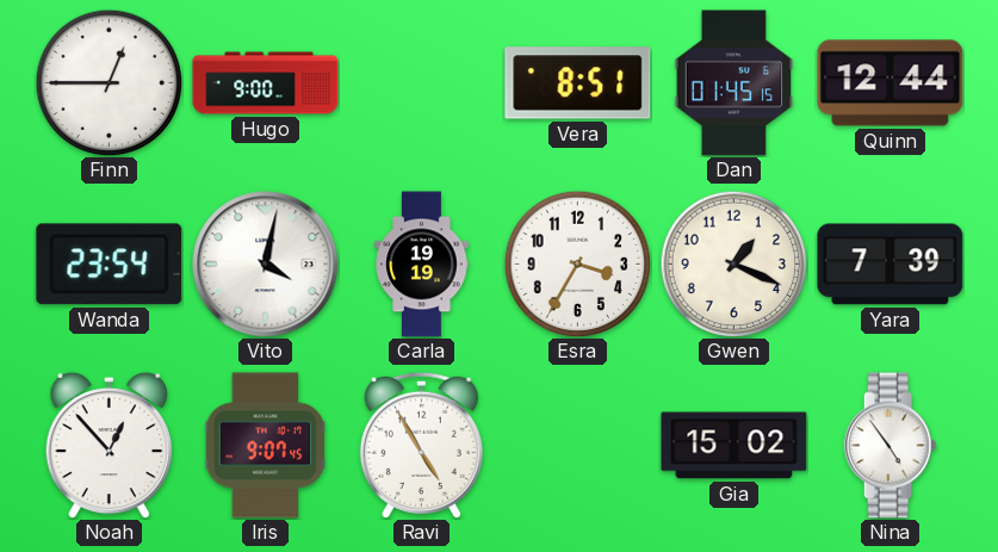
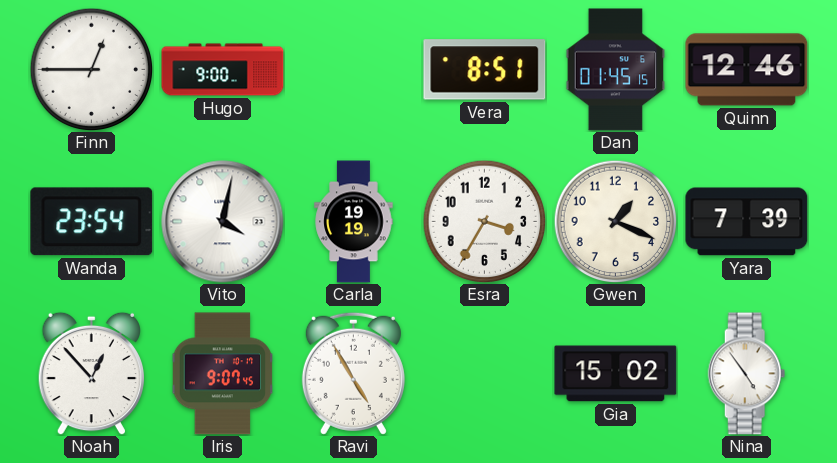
Quinn: 12:44 -> 12:46 (747, 70)
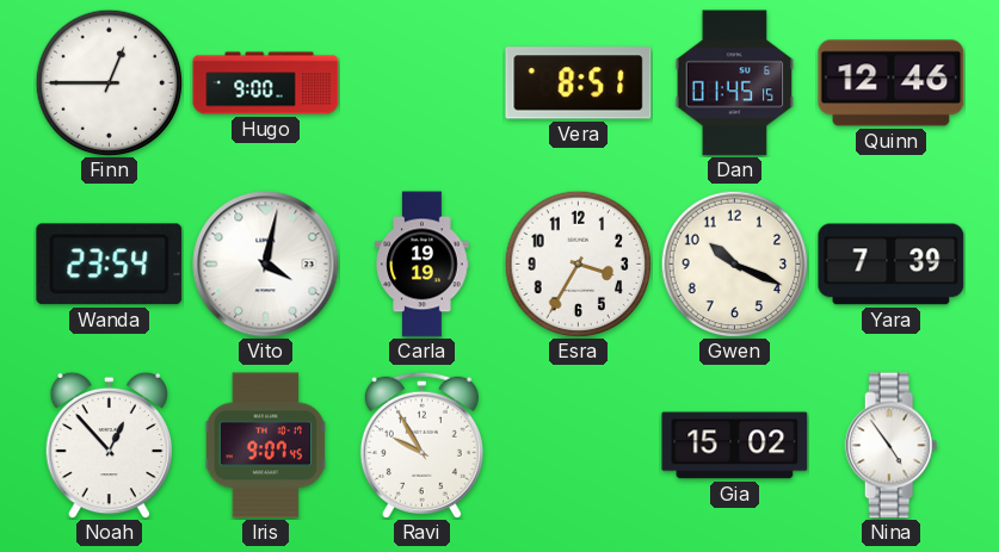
Gwen: 1:19 -> 10:19 (734, 263)
Ravi: 4:55 -> 9:55 (421, 445)
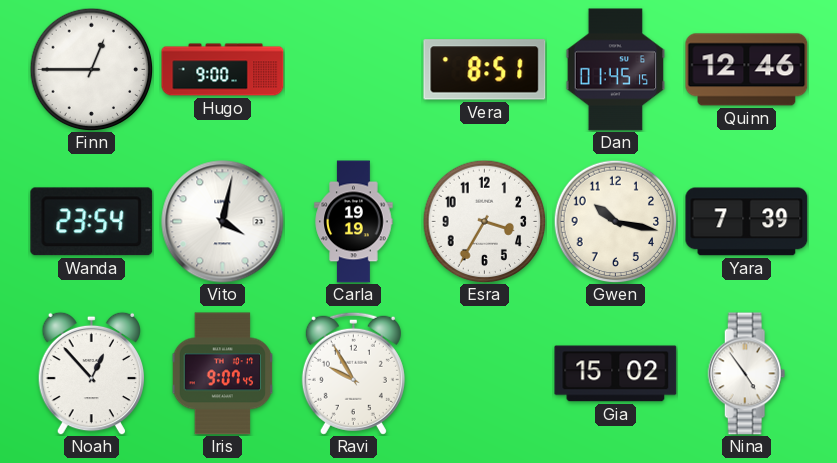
Gwen: 10:19 -> 10:17 (615, 221)
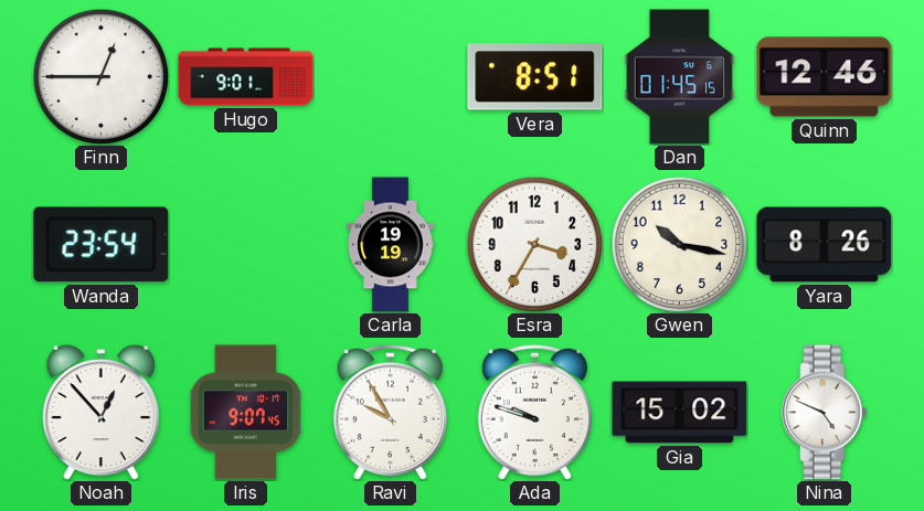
Hugo: 9:00 -> 9:01 (246, 77)
Vito: 4:02 -> none (223, 222)
Yara: 7:39 -> 8:26 (825, 245)
Ada: none -> 9:48 (534, 412)
Nina: 4:54 -> 4:49 (825, 413)
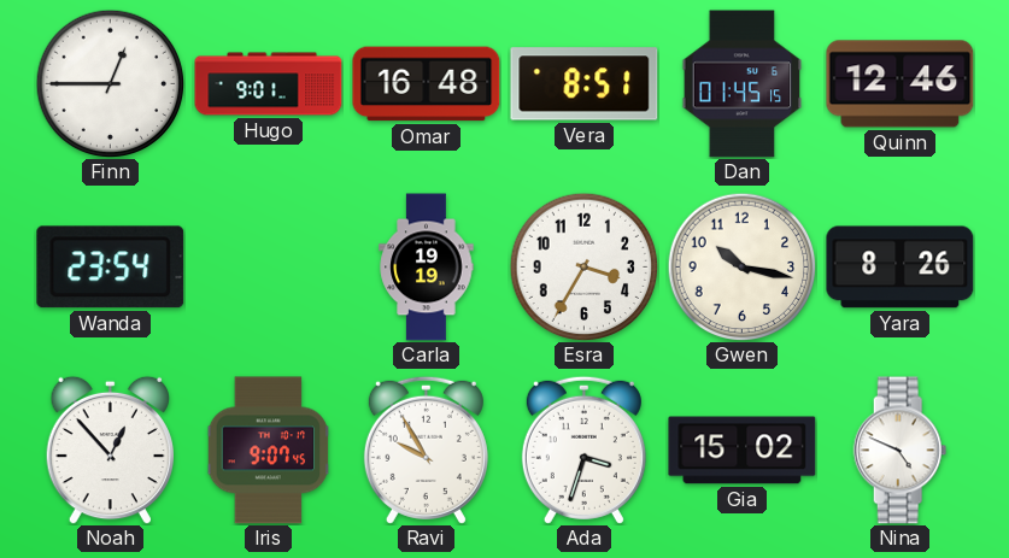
Omar: none -> 16:48 (427, 84)
Ada: 9:48 -> 3:33 (583, 450)
